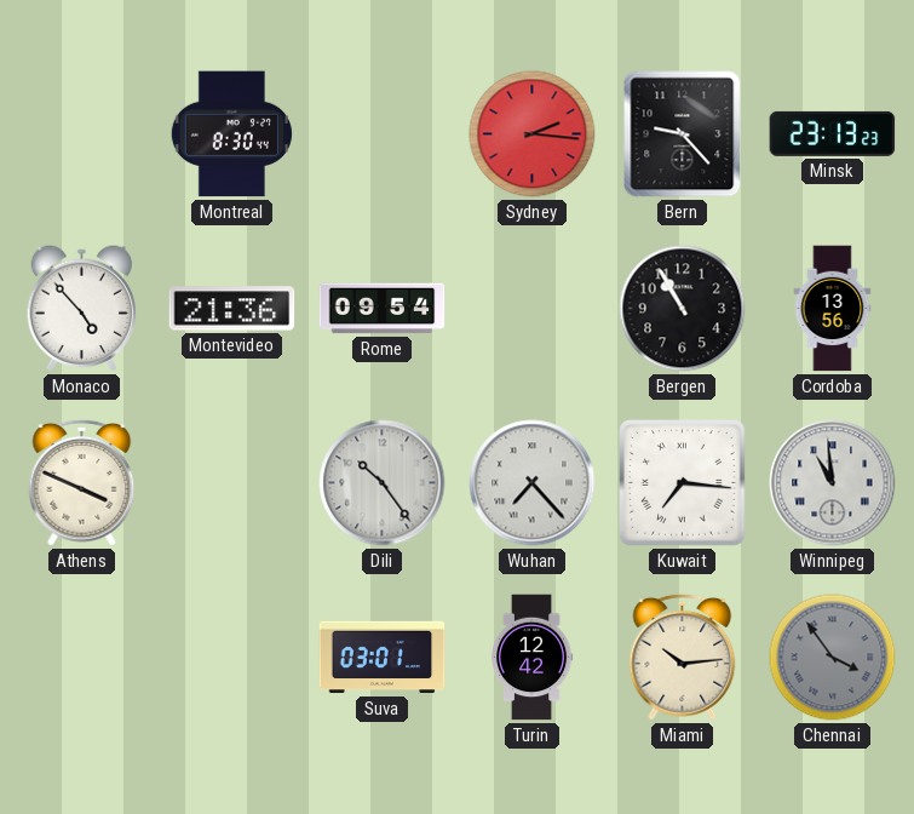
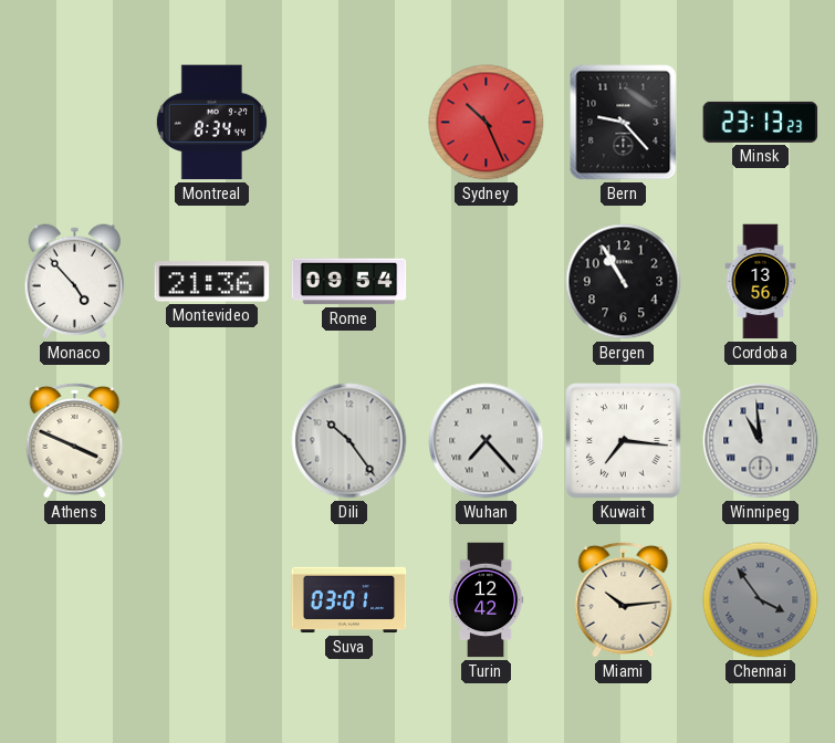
Montreal: 8:30 -> 8:34 (211, 123)
Sydney: 2:16 -> 10:26 (487, 123)
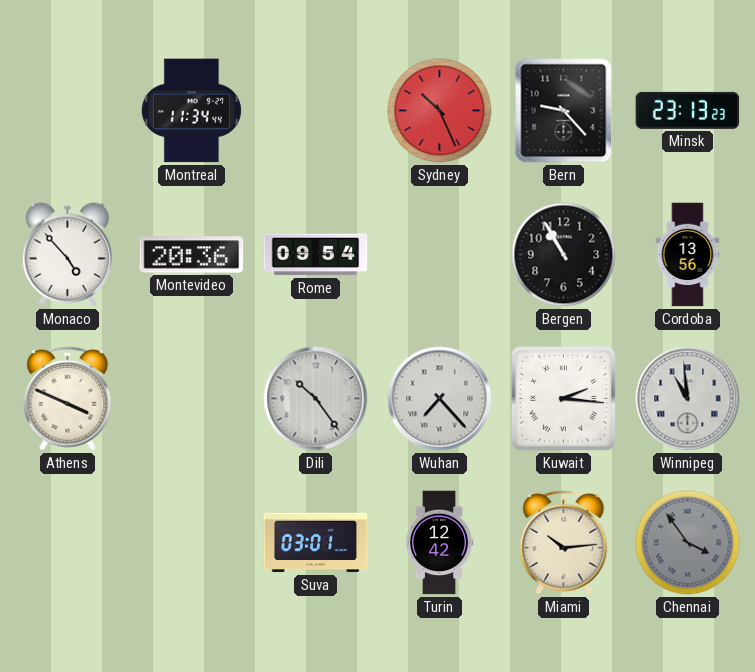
Montreal: 8:34 -> 11:34 (191, 111)
Montevideo: 21:36 -> 20:36 (192, 255)
Kuwait: 7:16 -> 2:16 (564, 399)
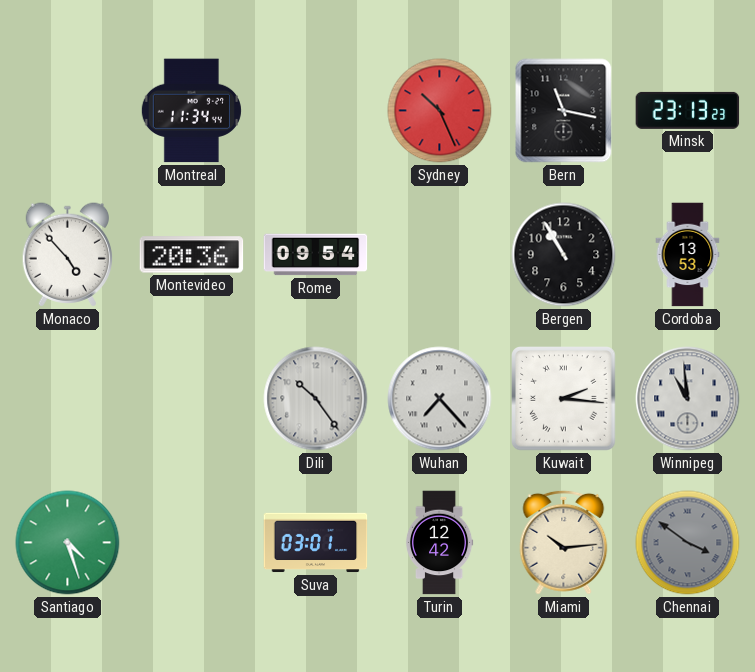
Bern: 9:23 -> 11:17 (564, 111)
Cordoba: 13:56 -> 13:53 (688, 255)
Athens: 3:49 -> none (68, 398)
Santiago: none -> 4:27 (68, 543)
Chennai: 3:54 -> 3:51 (688, 543)
